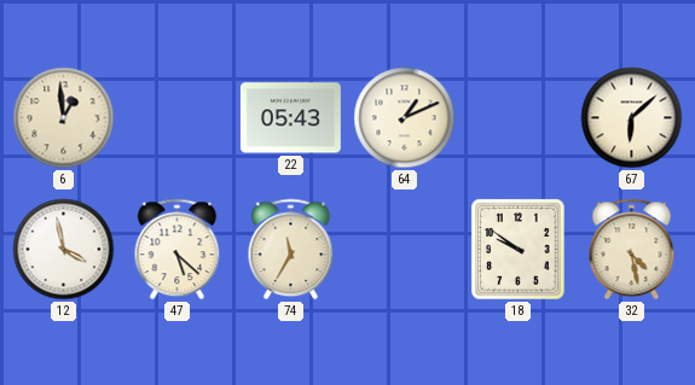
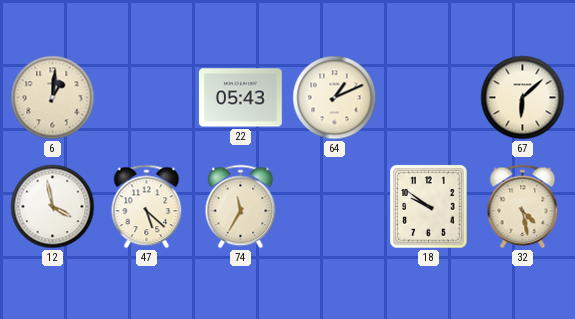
6: 12:59 -> 1:01 (53, 98)
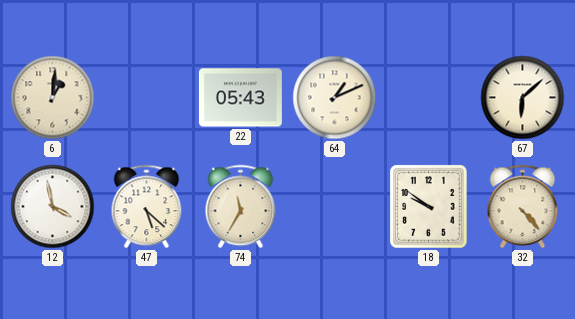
32: 4:28 -> 4:23 (523, 207)
